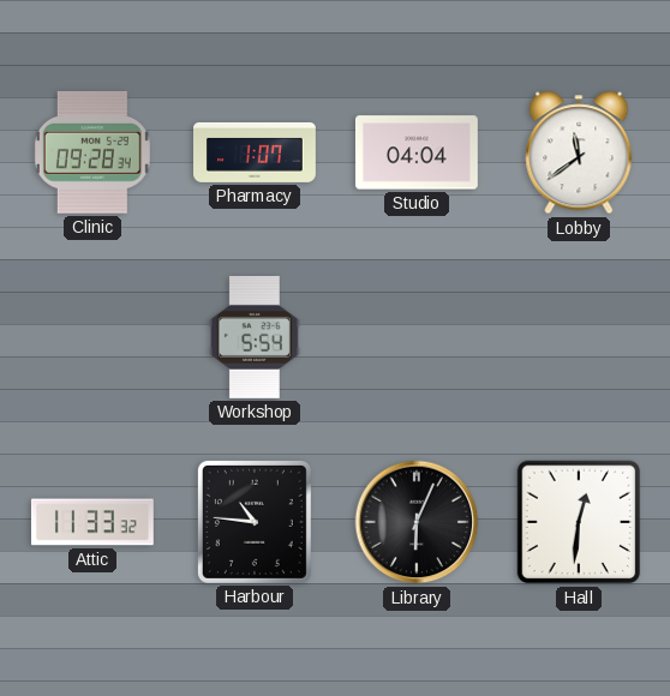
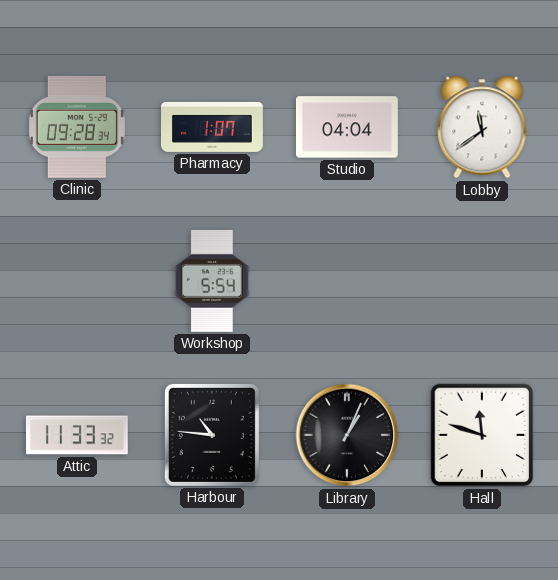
Library: 6:04 -> 1:04 (347, 435)
Hall: 12:31 -> 11:48 (482, 435)
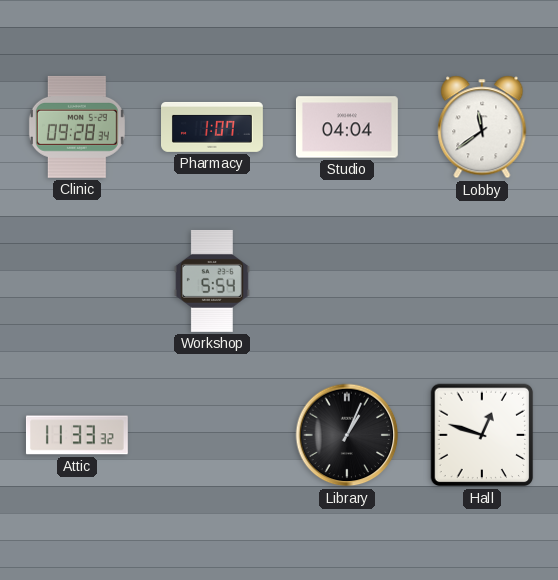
Harbour: 10:46 -> none (212, 435)
Hall: 11:48 -> 12:48 (482, 435)
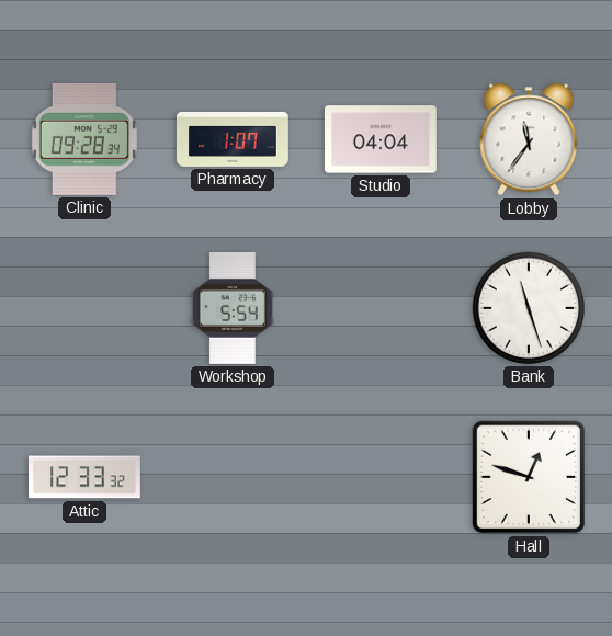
Lobby: 11:39 -> 11:36 (529, 139)
Bank: none -> 11:27 (529, 308)
Attic: 11:33 -> 12:33 (84, 477)
Library: 1:04 -> none (347, 435)
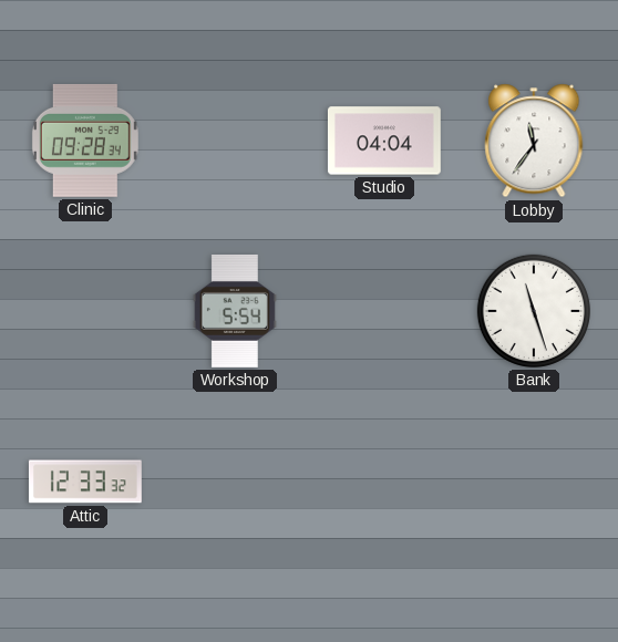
Pharmacy: 1:07 -> none (234, 139)
Hall: 12:48 -> none (529, 477)
